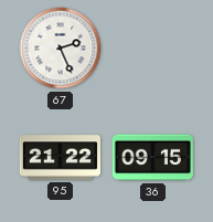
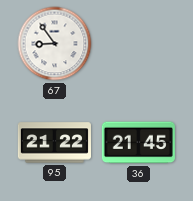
67: 2:26 -> 8:54 (55, 44)
36: 09:15 -> 21:45 (138, 143)
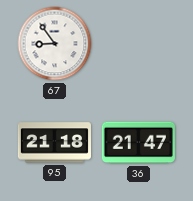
95: 21:22 -> 21:18 (54, 143)
36: 21:45 -> 21:47 (138, 143)
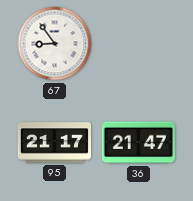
95: 21:18 -> 21:17 (54, 143)
